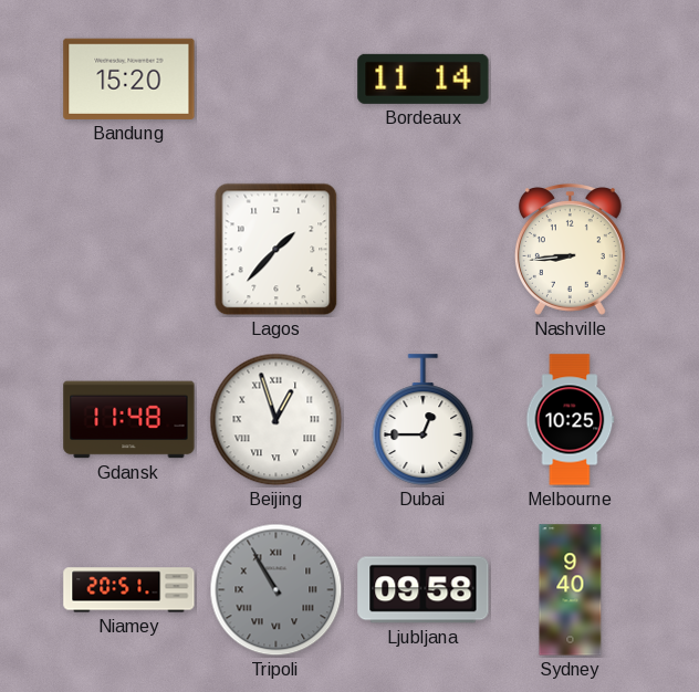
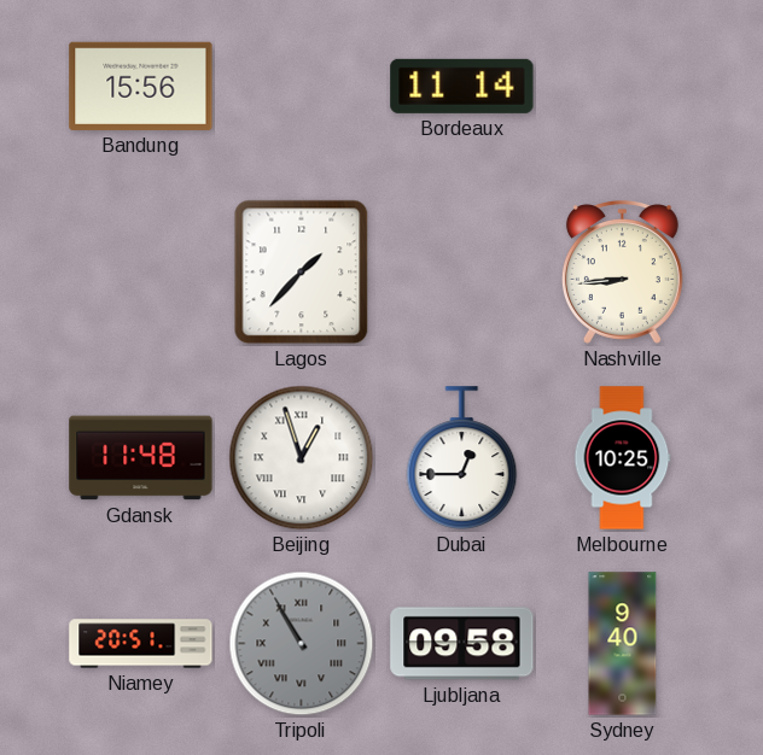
Bandung: 15:20 -> 15:56 (141, 86)
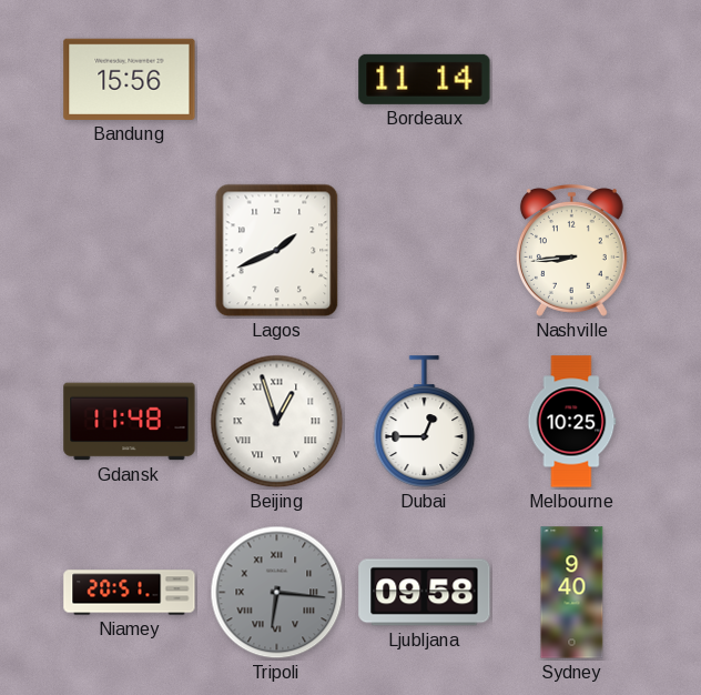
Lagos: 1:37 -> 1:41 (277, 251)
Tripoli: 10:55 -> 6:16 (277, 593)
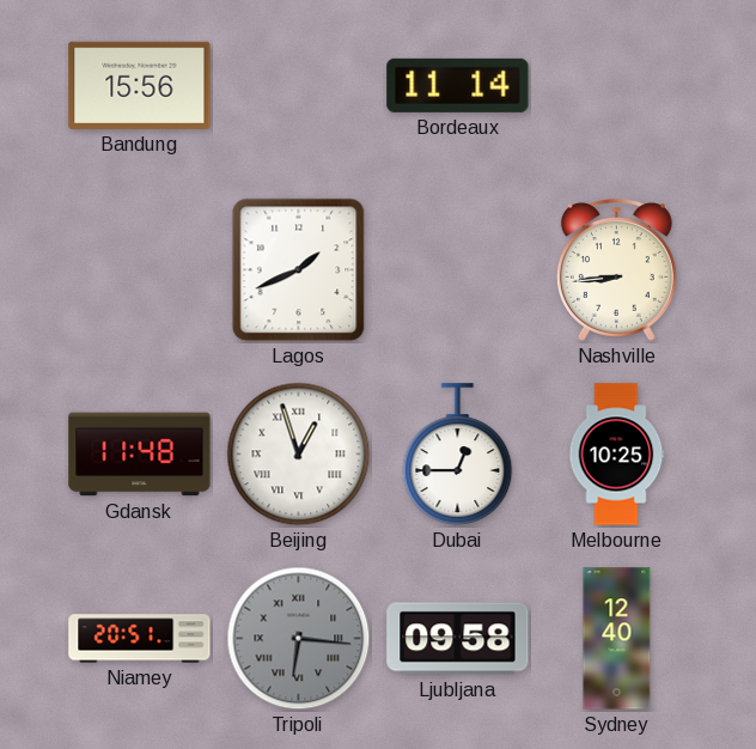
Sydney: 9:40 -> 12:40 (617, 639)
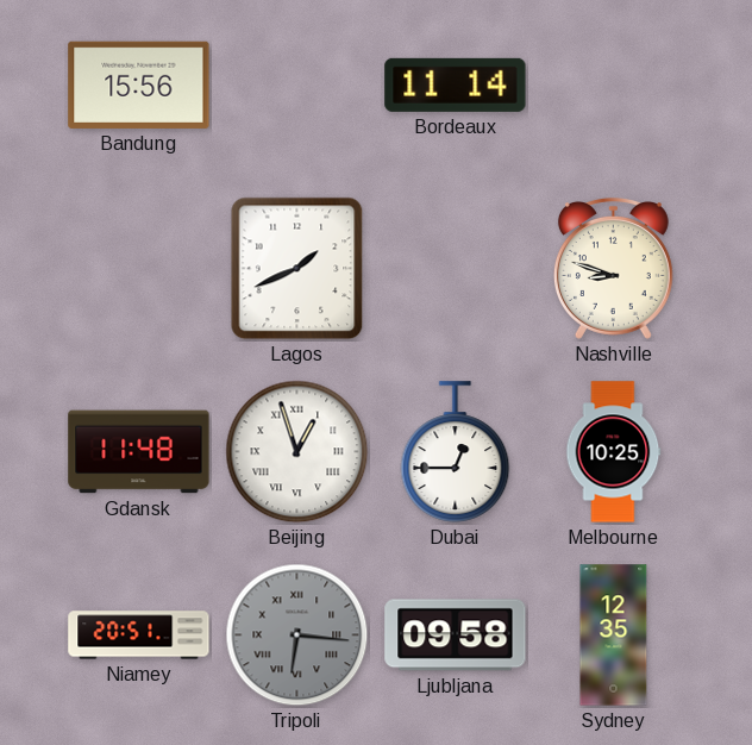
Nashville: 8:44 -> 8:48 (613, 269)
Sydney: 12:40 -> 12:35 (614, 636)
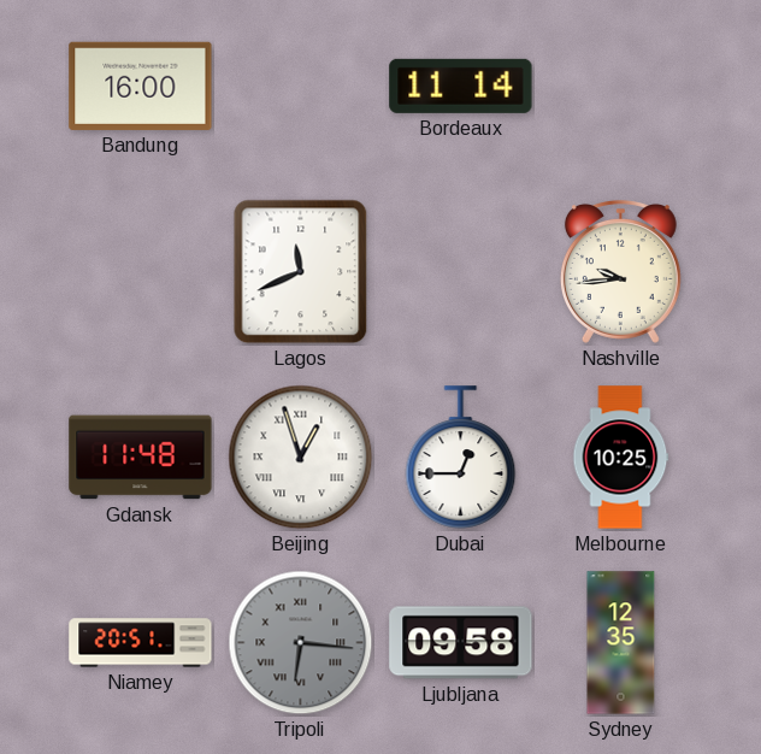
Bandung: 15:56 -> 16:00 (141, 86)
Lagos: 1:41 -> 11:41 (301, 272)
Nashville: 8:48 -> 9:44 (620, 272)
